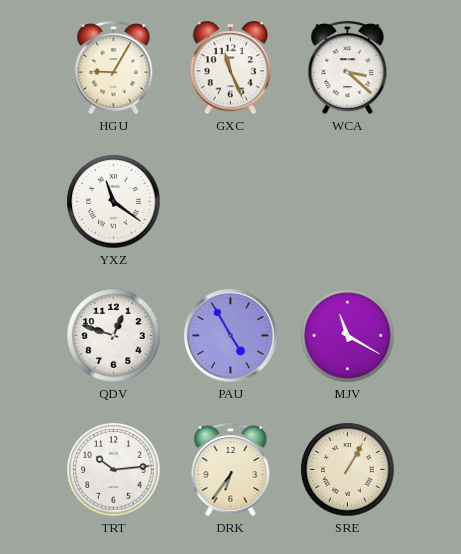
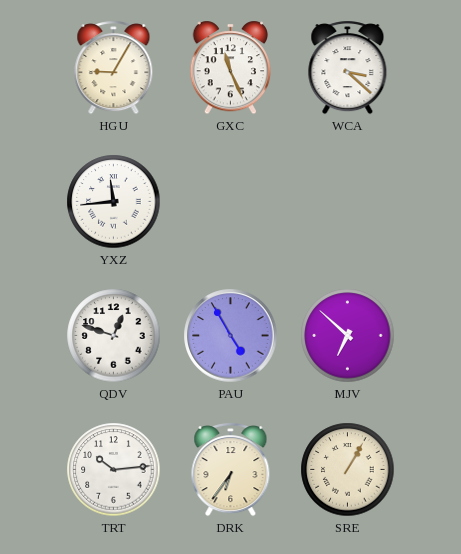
YXZ: 11:21 -> 11:44 (114, 202)
MJV: 11:20 -> 6:52 (348, 336)
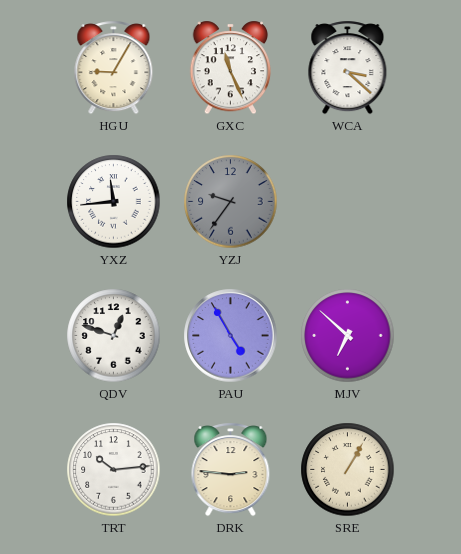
YZJ: none -> 9:36 (231, 202)
DRK: 6:36 -> 2:46 (231, 470)
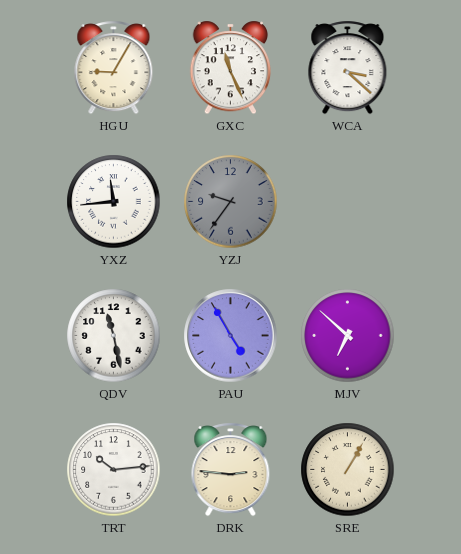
QDV: 12:48 -> 11:28 (114, 336)
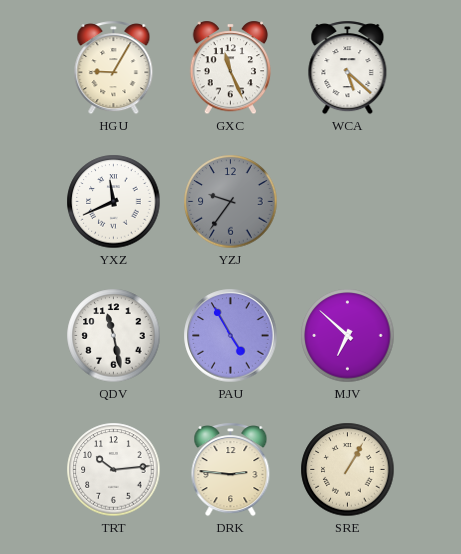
WCA: 3:22 -> 5:22 (348, 68)
YXZ: 11:44 -> 11:41 (114, 202)
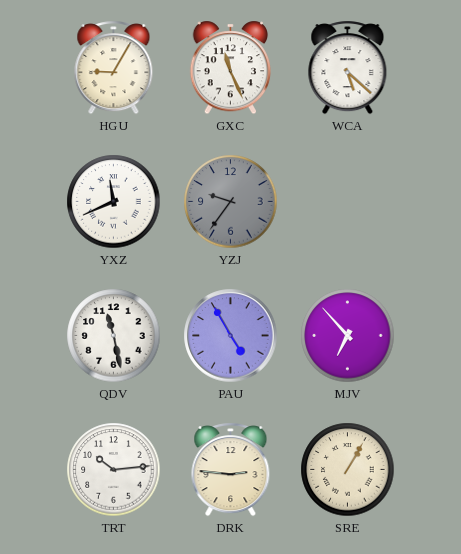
MJV: 6:52 -> 6:53 (348, 336)
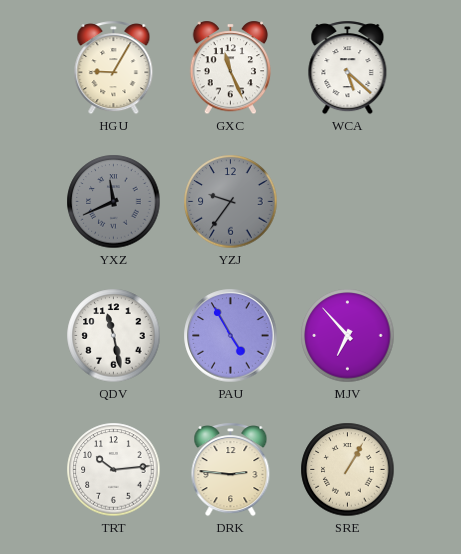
YXZ dial: white -> grey (114, 202)
